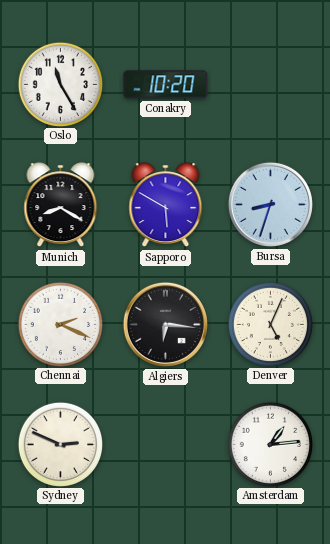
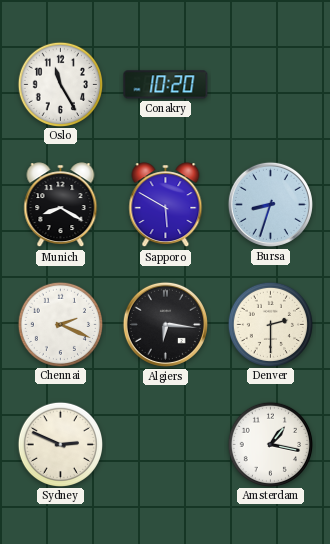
Denver: 5:04 -> 2:30 (270, 324)
Amsterdam: 1:14 -> 1:17 (270, 444)
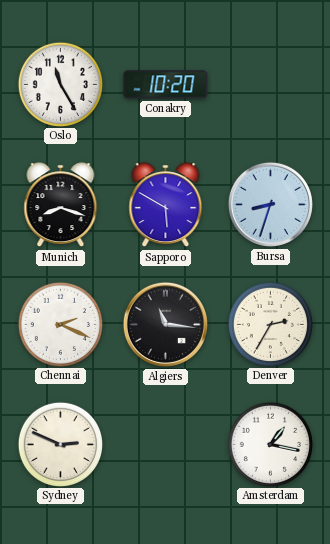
Munich: 8:20 -> 8:18 (61, 205)
Algiers: 6:16 -> 11:16 (165, 324)
Denver: 2:30 -> 2:35 (270, 324)
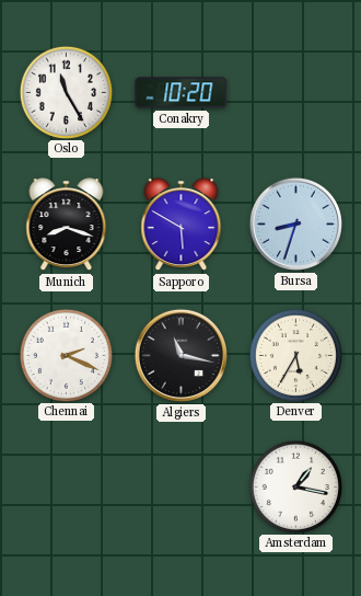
Algiers: 11:16 -> 11:17 (180, 355)
Denver: 2:35 -> 5:35 (295, 355)
Sydney: 2:49 -> none (60, 444)
